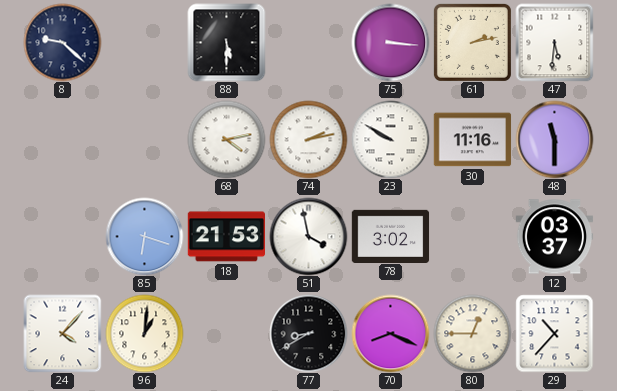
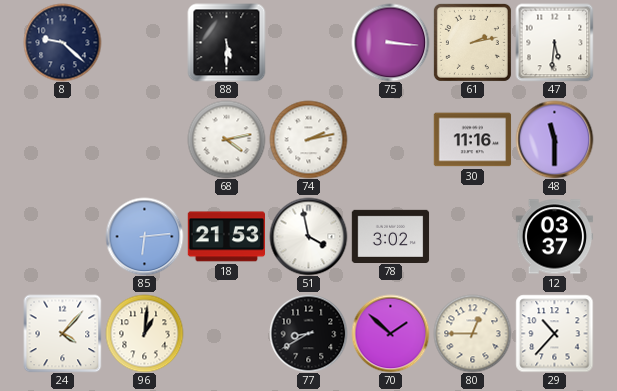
23: 9:50 -> none (390, 139)
85: 6:18 -> 6:14 (144, 236)
70: 8:19 -> 1:52 (390, 333)
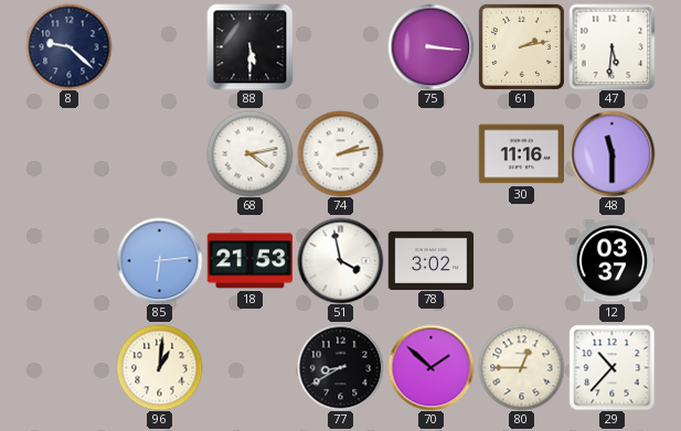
24: 4:07 -> none (62, 333)
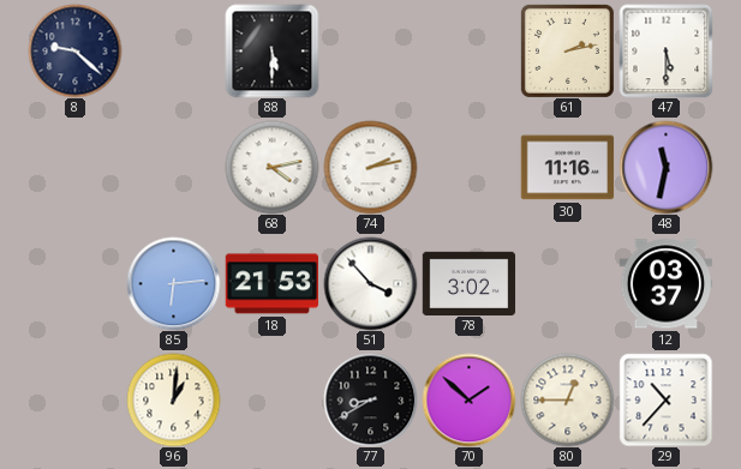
75: 3:16 -> none (430, 46)
47: 5:31 -> 5:30 (665, 50)
48: 11:30 -> 11:32 (665, 167)
51: 3:58 -> 3:53 (370, 283)
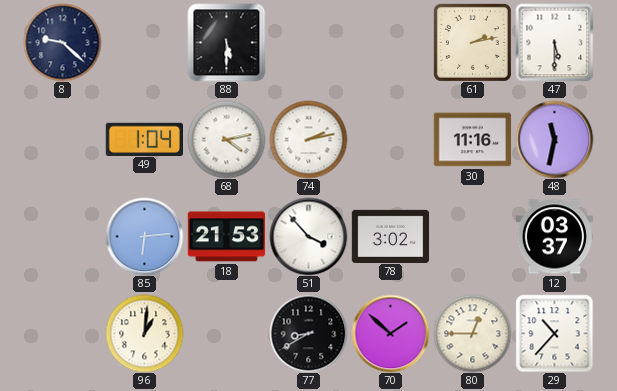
49: none -> 1:04 (144, 139)
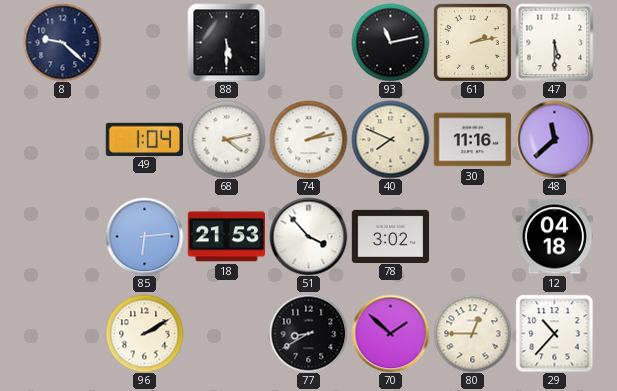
93: none -> 11:13 (390, 42)
40: none -> 7:49 (390, 139)
48: 11:32 -> 11:38 (554, 139)
12: 03:37 -> 04:18 (554, 237)
96: 1:01 -> 2:10 (144, 333)
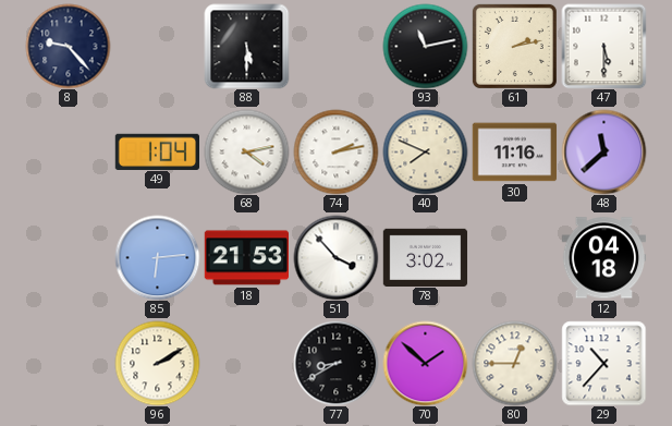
8: 9:22 -> 9:23 (68, 46)
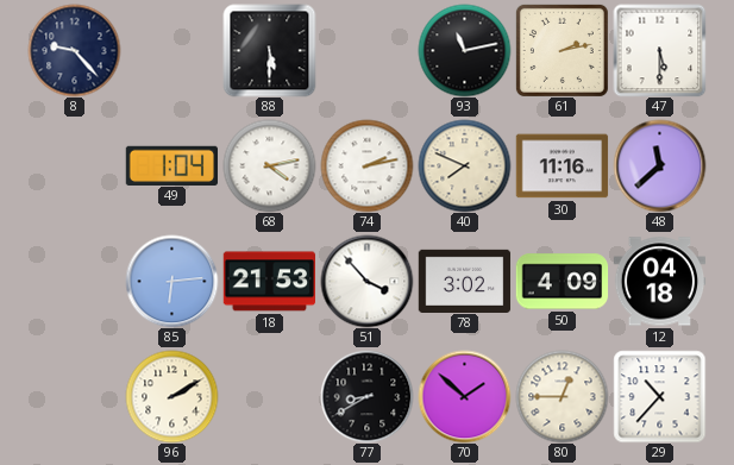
50: none -> 4:09 (562, 282)
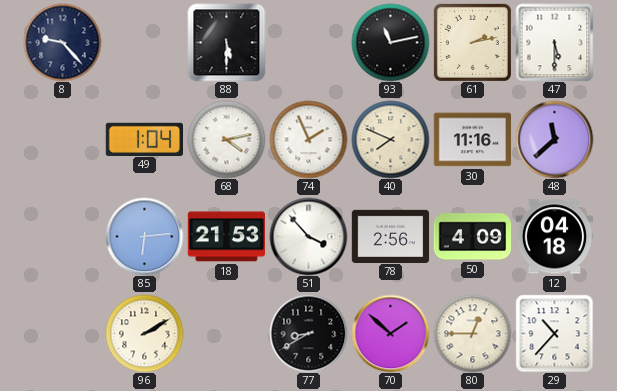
74: 2:13 -> 1:56 (308, 139)
78: 3:02 -> 2:56 (390, 236)
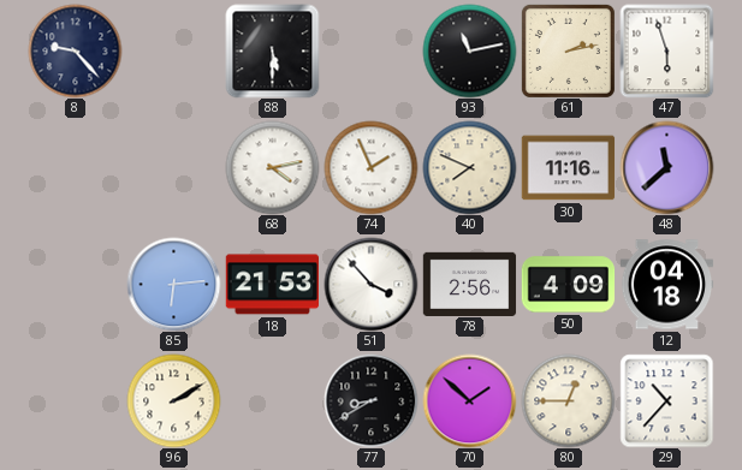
47: 5:30 -> 5:57 (666, 50)
49: 1:04 -> none (144, 139)
